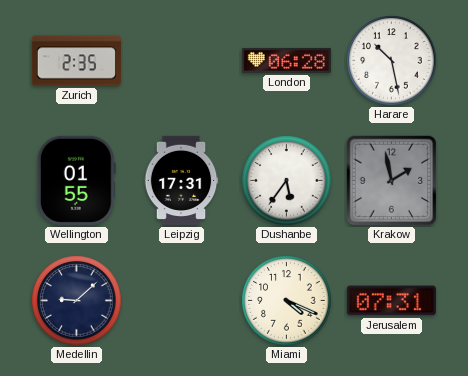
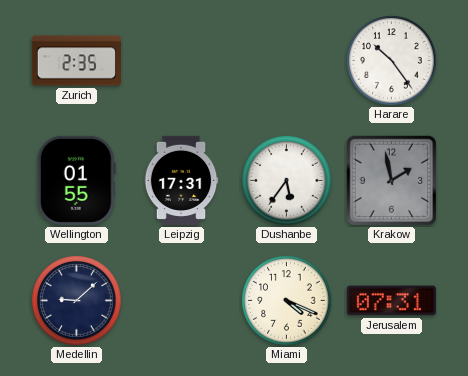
London: 06:28 -> none (286, 60)
Harare: 10:28 -> 10:24 (392, 61)
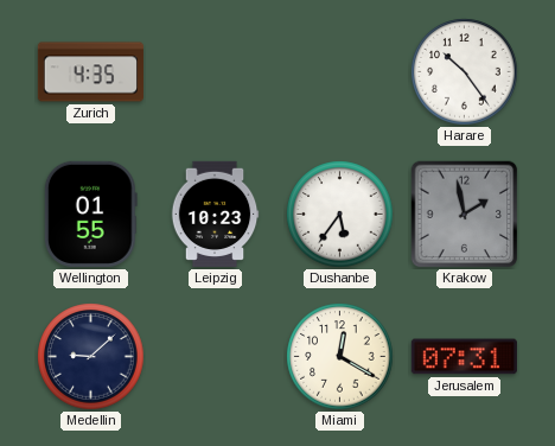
Zurich: 2:35 -> 4:35 (90, 72)
Leipzig: 17:31 -> 10:23 (215, 214)
Miami: 4:19 -> 12:20 (340, 357)
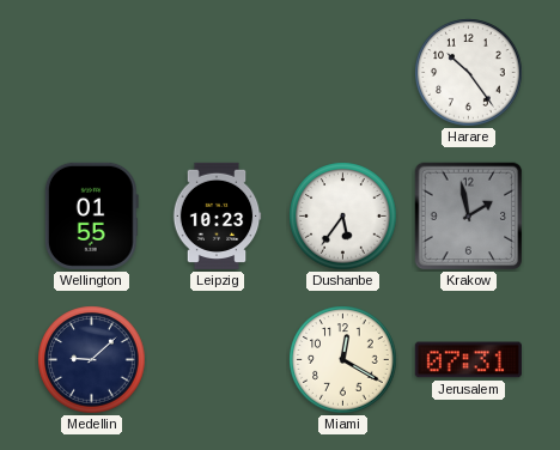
Zurich: 4:35 -> none (90, 72)
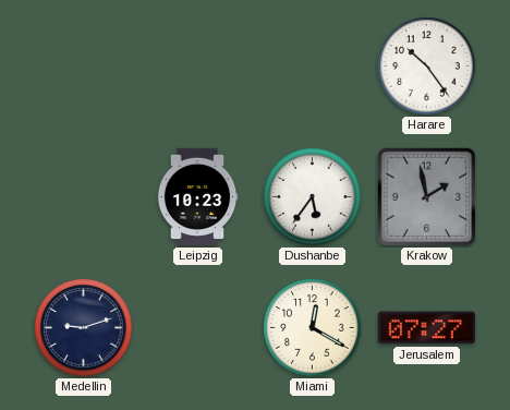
Wellington: 01:55 -> none (91, 215)
Medellin: 9:08 -> 9:12 (84, 328)
Jerusalem: 07:31 -> 07:27 (426, 328)
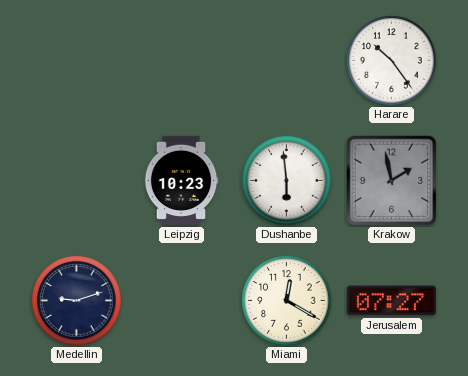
Dushanbe: 5:36 -> 5:59 (287, 181)
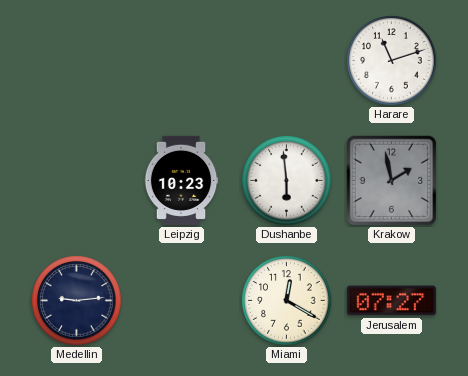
Harare: 10:24 -> 11:12 (392, 61)
Medellin: 9:12 -> 9:14 (77, 301)
